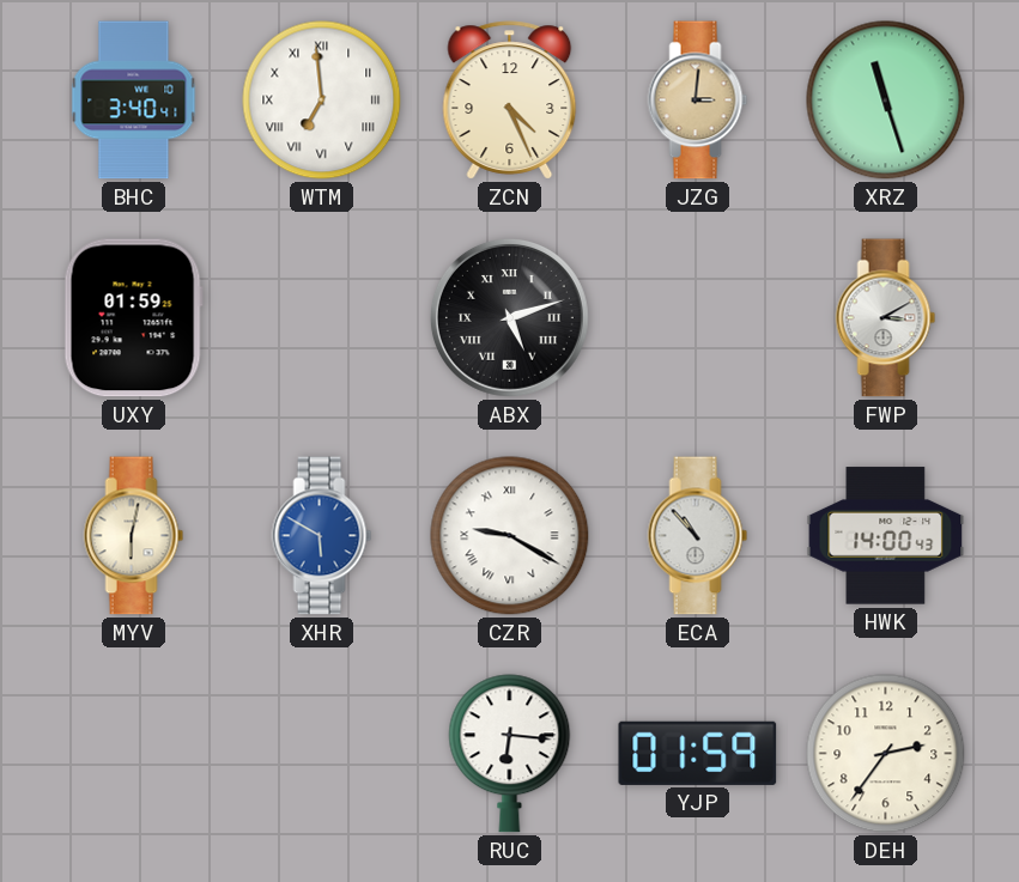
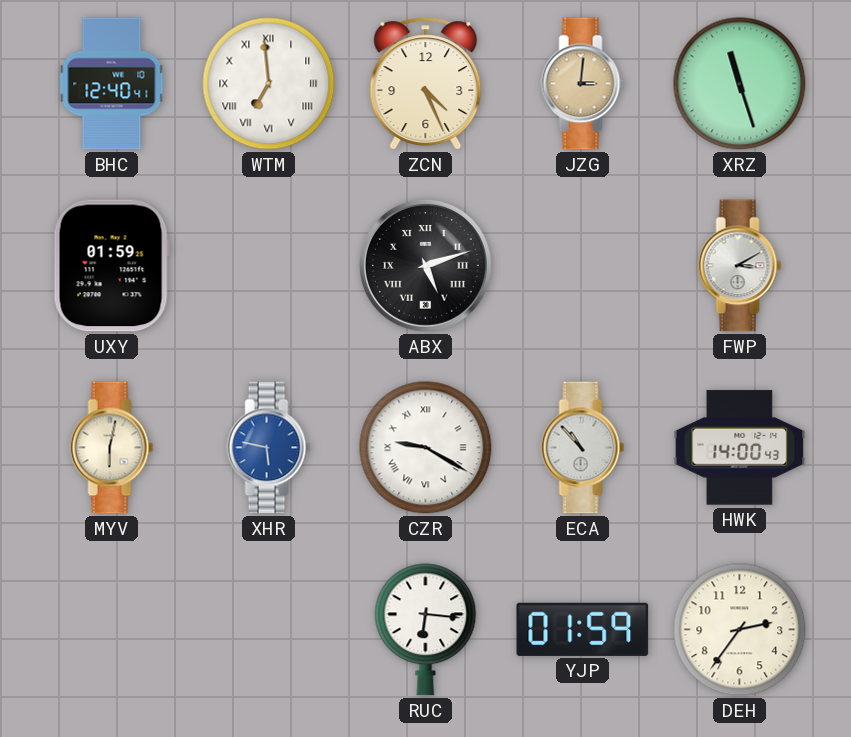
BHC: 3:40 -> 12:40 (112, 84)
XHR: 5:50 -> 5:47 (269, 448)
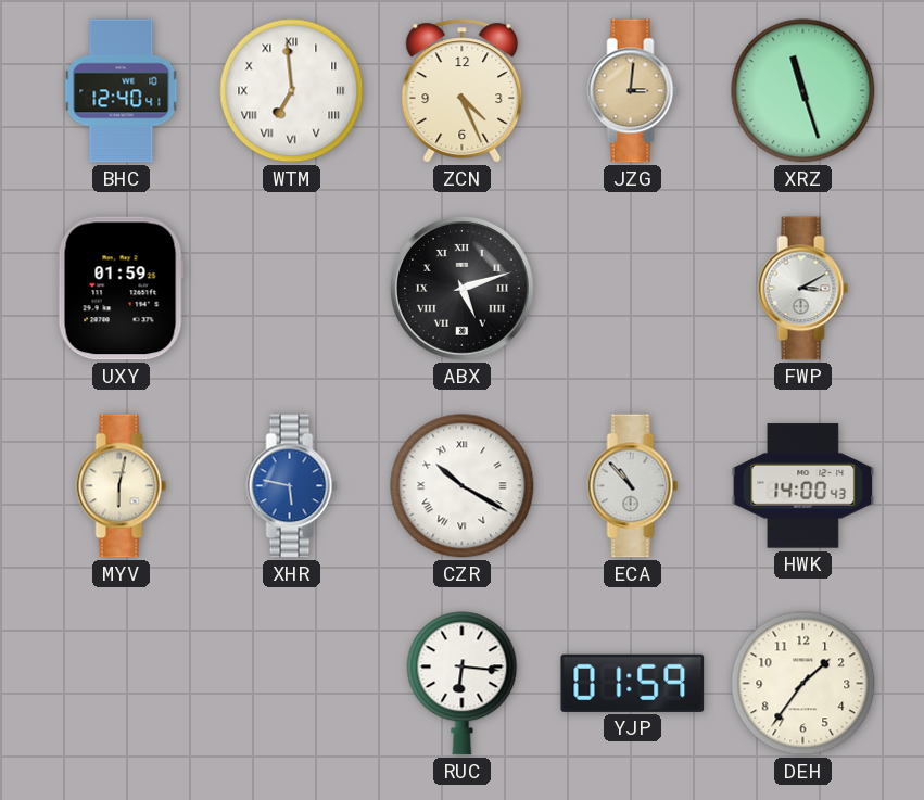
CZR: 9:20 -> 10:20 (463, 486)
DEH: 2:36 -> 1:36 (803, 684)
